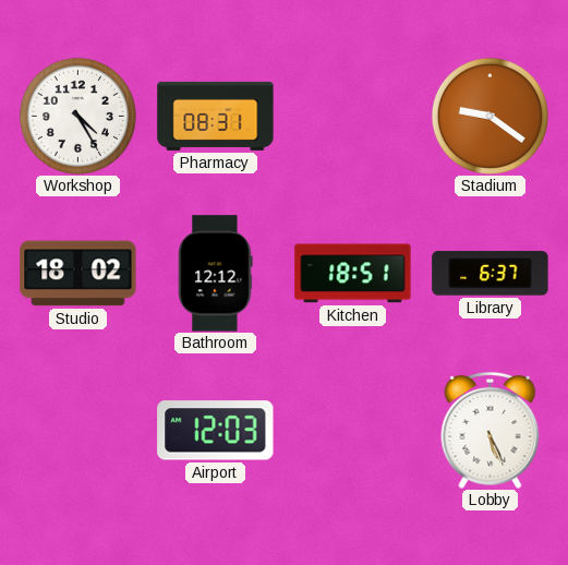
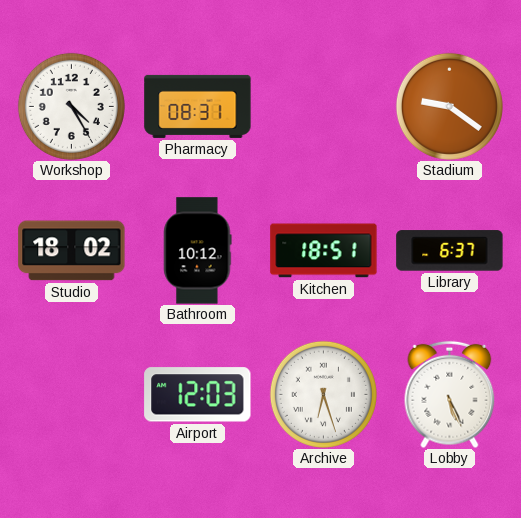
Bathroom: 12:12 -> 10:12 (198, 251)
Archive: none -> 6:27 (323, 394)
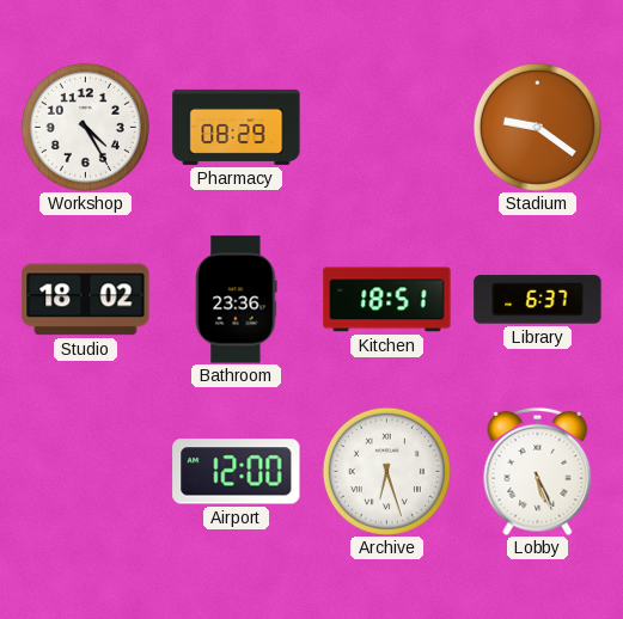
Pharmacy: 08:31 -> 08:29 (237, 127)
Bathroom: 10:12 -> 23:36 (237, 300)
Airport: 12:03 -> 12:00 (237, 472)
